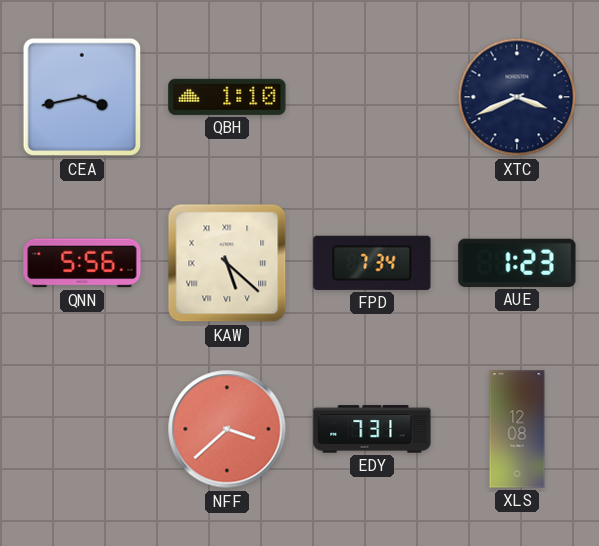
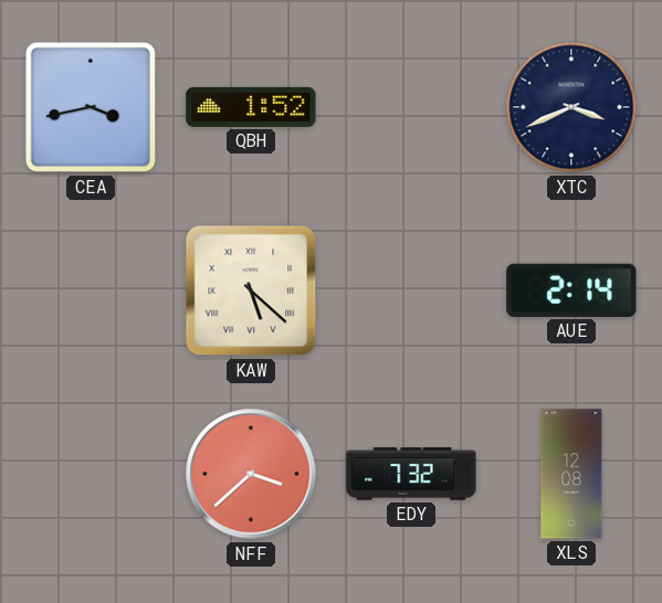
QBH: 1:10 -> 1:52 (251, 107)
QNN: 5:56 -> none (82, 263)
FPD: 7:34 -> none (372, 263)
AUE: 1:23 -> 2:14 (571, 290)
EDY: 7:31 -> 7:32 (411, 474)
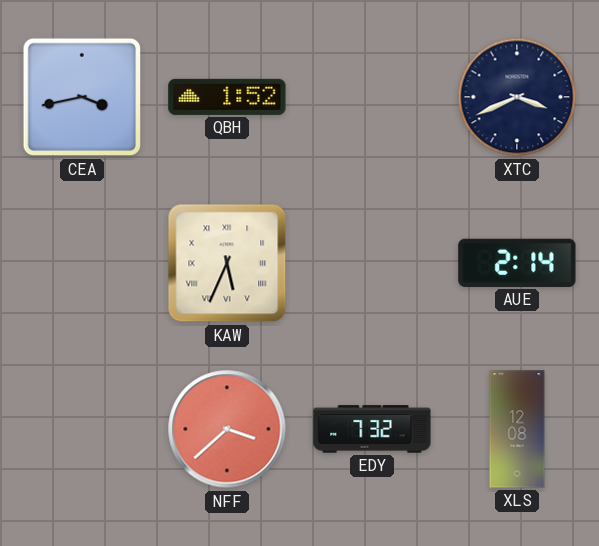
KAW: 5:22 -> 5:34 (227, 263)
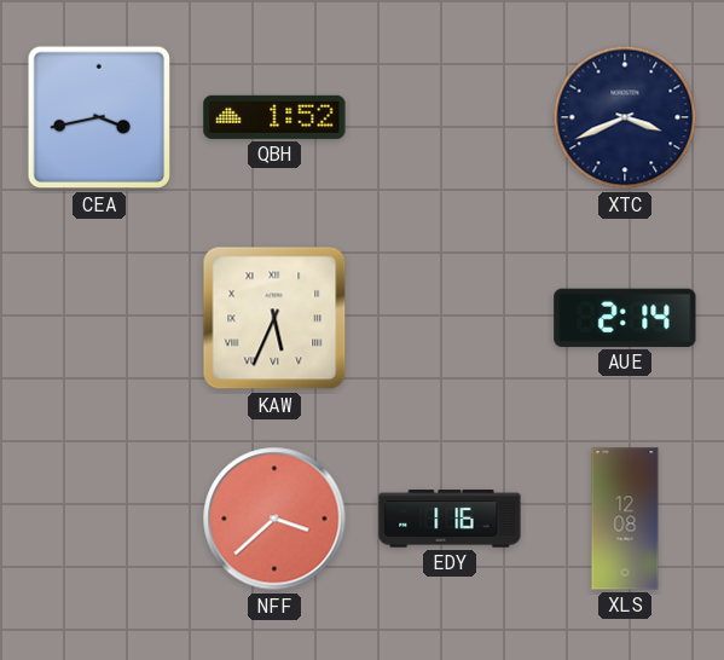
EDY: 7:32 -> 1:16 (450, 519)
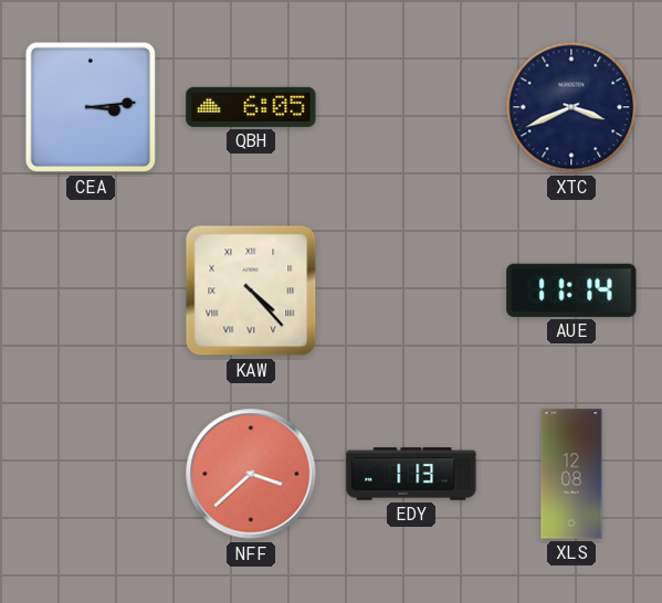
CEA: 3:43 -> 3:14 (91, 107)
QBH: 1:52 -> 6:05 (251, 107)
KAW: 5:34 -> 4:23 (251, 290)
AUE: 2:14 -> 11:14 (571, 290)
EDY: 1:16 -> 1:13 (411, 474)
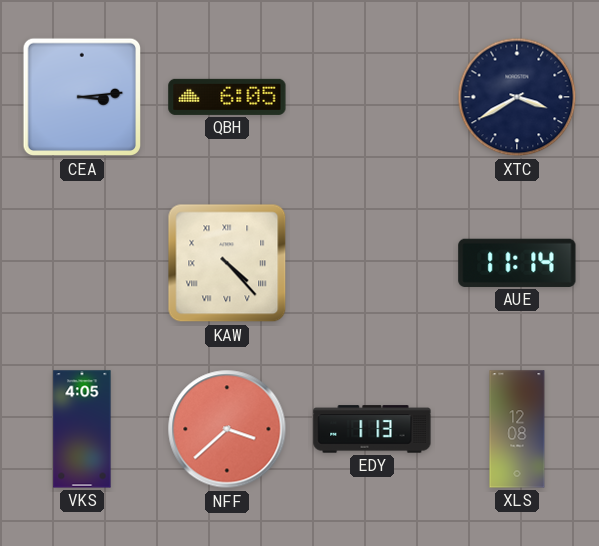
XTC: 3:41 -> 3:40 (517, 97)
VKS: none -> 4:05 (82, 429)
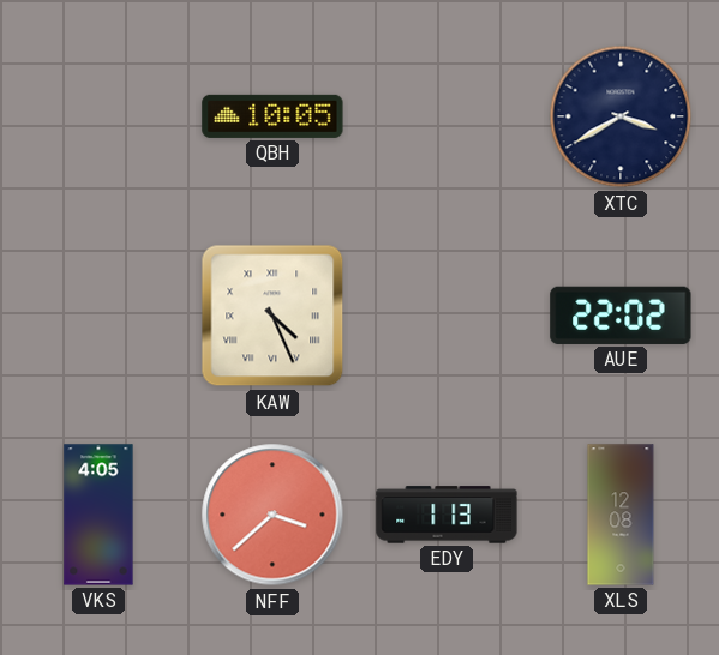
CEA: 3:14 -> none (82, 97)
QBH: 6:05 -> 10:05 (272, 116)
KAW: 4:23 -> 4:26 (272, 316)
AUE: 11:14 -> 22:02 (621, 316)
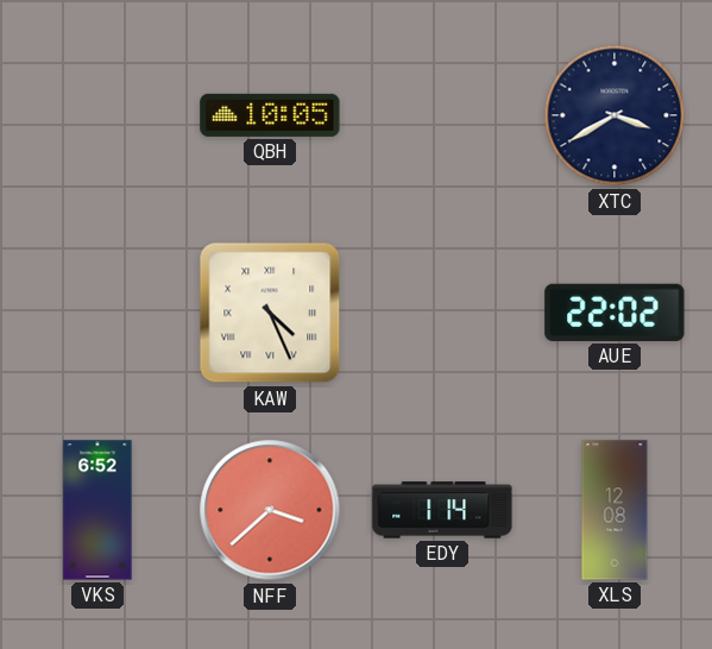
VKS: 4:05 -> 6:52 (97, 510)
EDY: 1:13 -> 1:14 (442, 510)
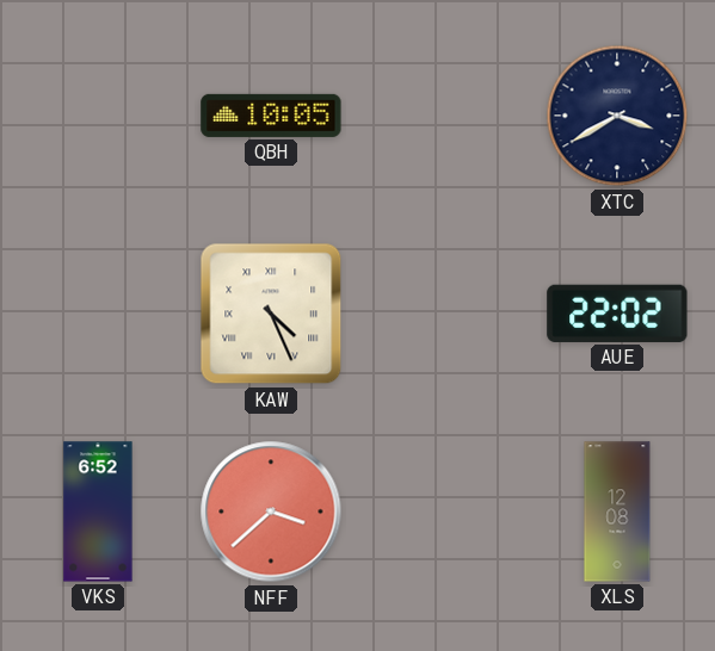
EDY: 1:14 -> none (442, 510)
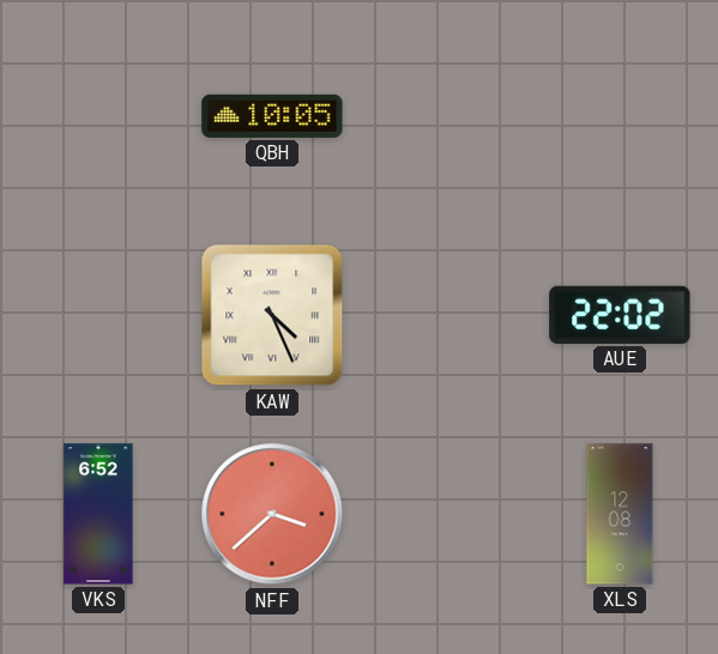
XTC: 3:40 -> none (617, 116)
